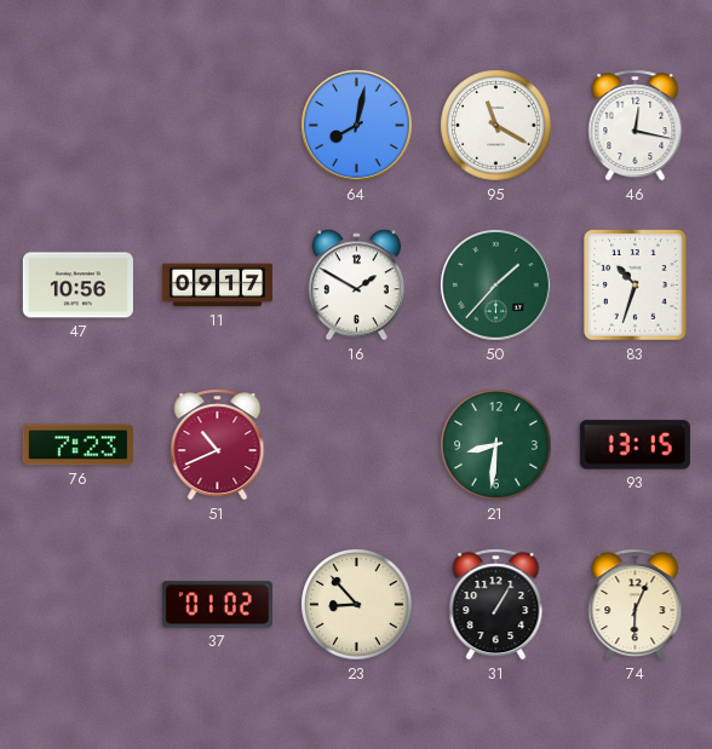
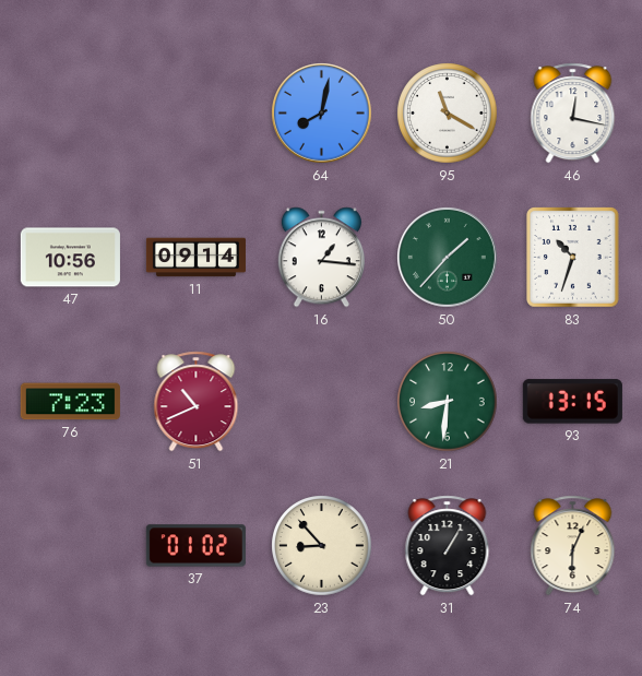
11: 09:17 -> 09:14 (195, 258)
16: 1:50 -> 1:16 (321, 258)
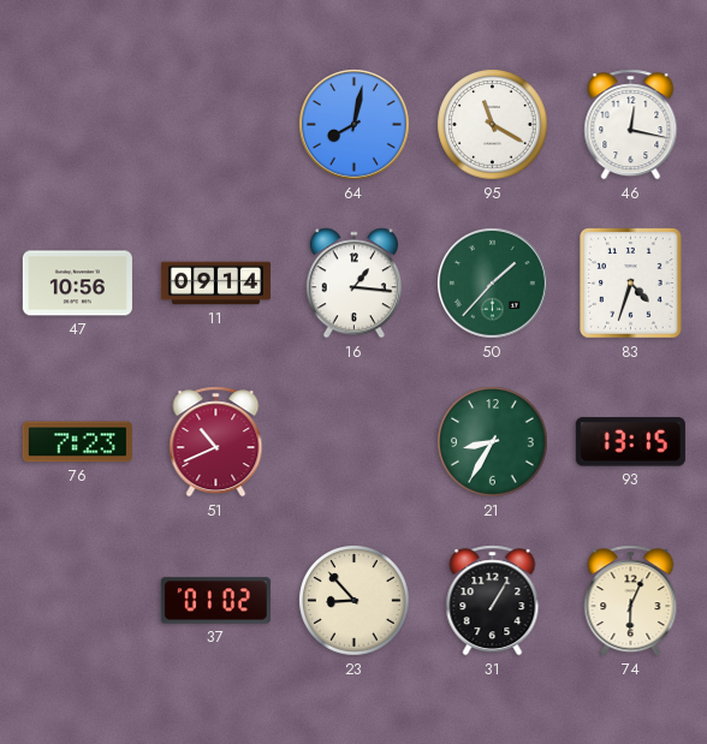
83: 10:33 -> 4:33 (631, 284)
21: 8:31 -> 8:35 (493, 442)
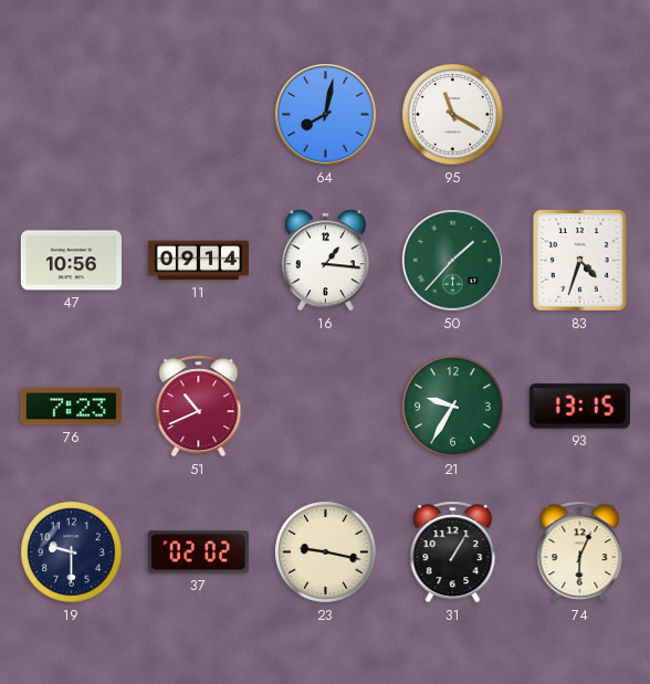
46: 12:17 -> none (631, 125)
21: 8:35 -> 9:35 (453, 407)
19: none -> 9:30 (72, 553)
37: 01:02 -> 02:02 (198, 553)
23: 8:53 -> 9:17 (326, 553)
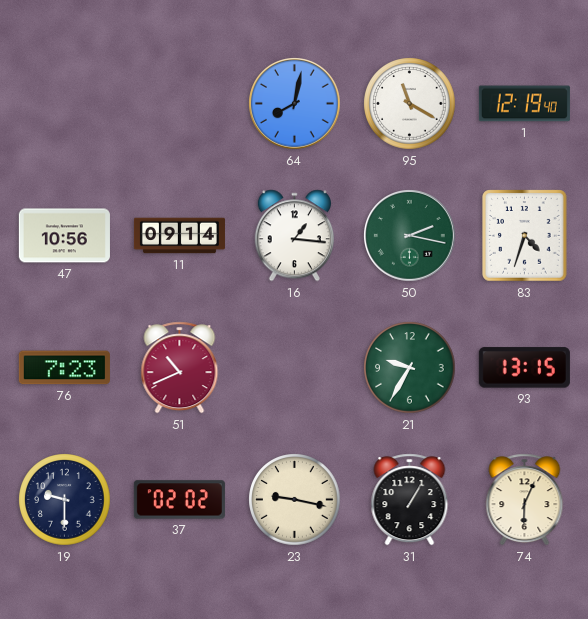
1: none -> 12:19 (524, 104)
50: 1:37 -> 2:17 (410, 236)
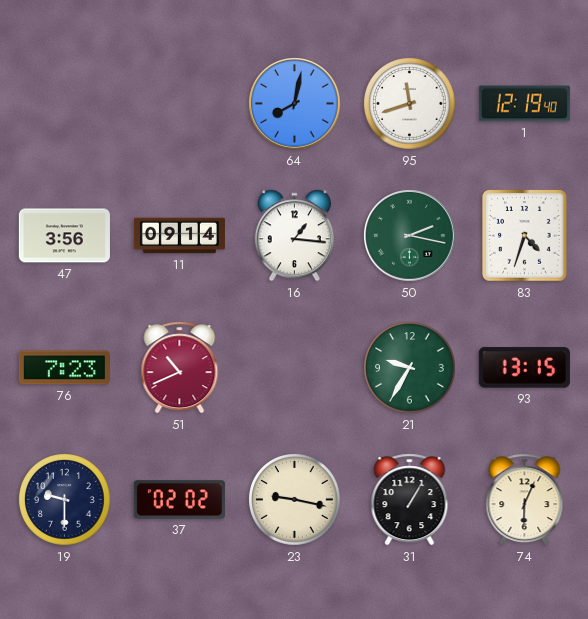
95: 11:20 -> 11:42 (410, 104)
47: 10:56 -> 3:56 (64, 236)
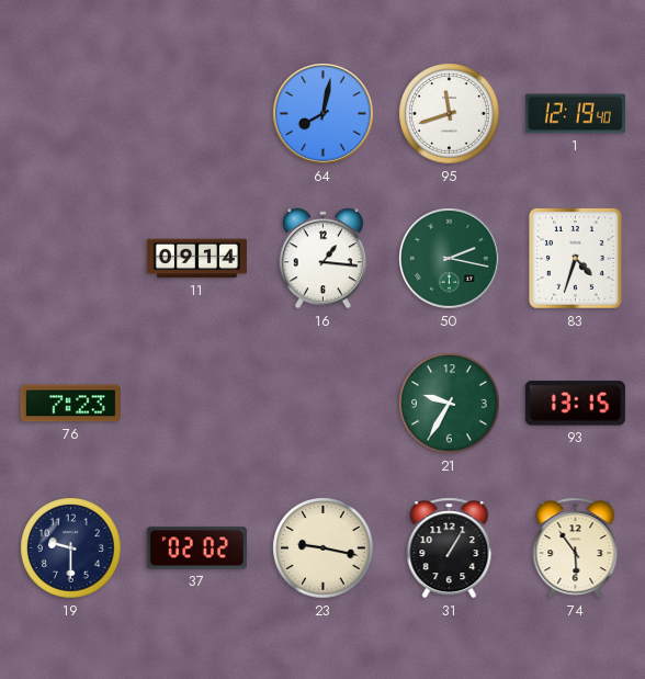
47: 3:56 -> none (64, 236)
51: 10:41 -> none (180, 368)
74: 6:04 -> 5:54 (576, 548)
